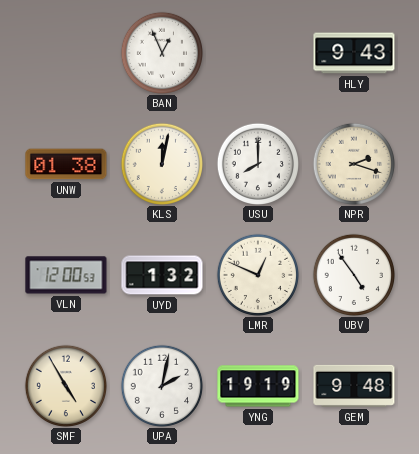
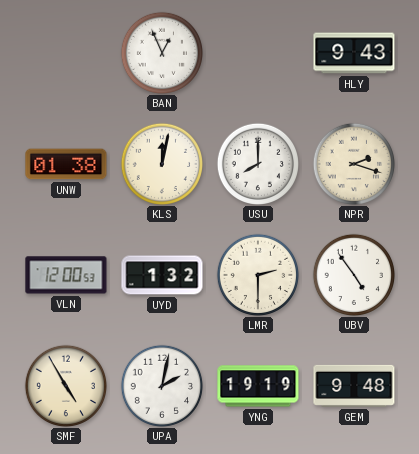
LMR: 12:49 -> 2:30 (257, 274)
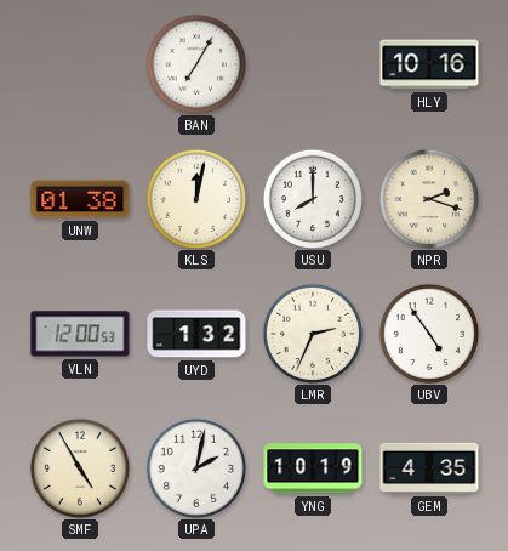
BAN: 12:56 -> 7:05 (195, 63)
HLY: 9:43 -> 10:16 (429, 64)
LMR: 2:30 -> 2:34 (312, 333)
YNG: 19:19 -> 10:19 (313, 468)
GEM: 9:48 -> 4:35 (429, 468)
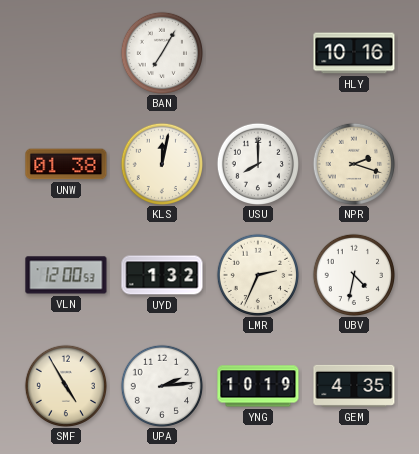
UBV: 4:54 -> 4:32 (353, 274)
UPA: 2:02 -> 2:14 (161, 385)
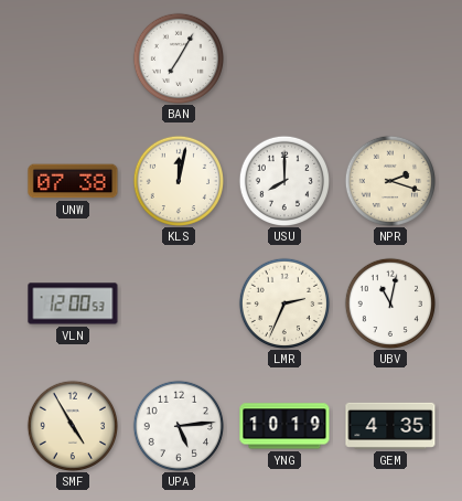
HLY: 10:16 -> none (354, 53)
UNW: 01:38 -> 07:38 (73, 181)
UYD: 1:32 -> none (162, 275)
UBV: 4:32 -> 11:02 (389, 302)
UPA: 2:14 -> 5:14 (178, 425)
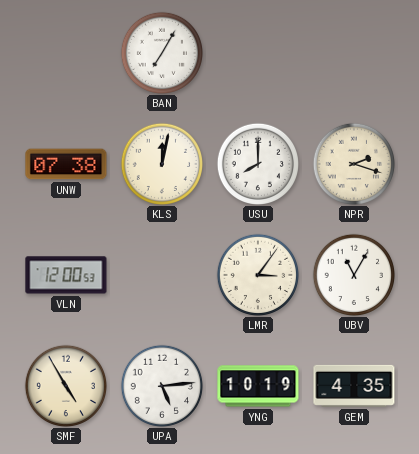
LMR: 2:34 -> 3:06 (257, 274)
UBV: 11:02 -> 11:05 (353, 274)
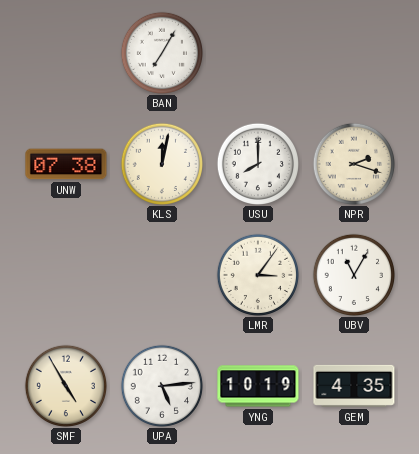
VLN: 12:00 -> none (66, 275)
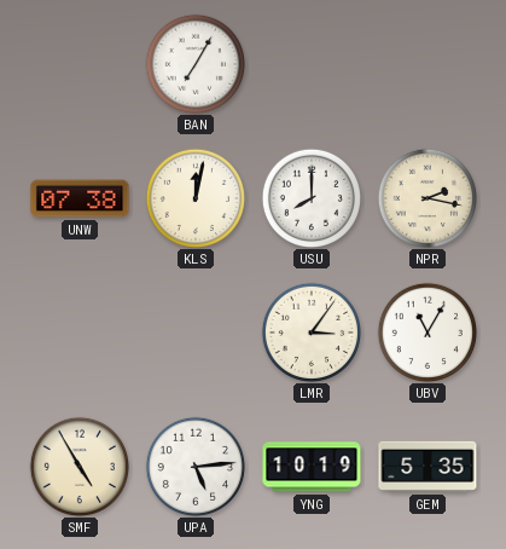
NPR: 2:18 -> 2:17 (426, 197)
GEM: 4:35 -> 5:35 (428, 467)
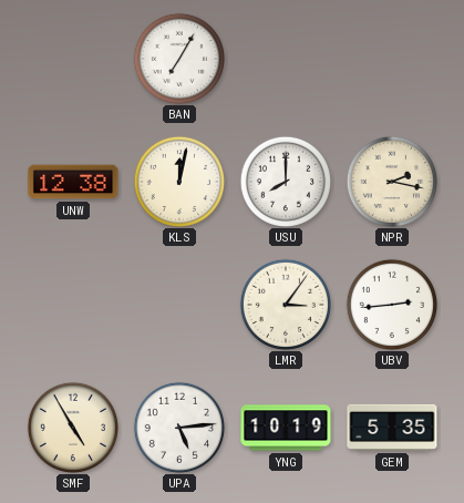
UNW: 07:38 -> 12:38 (73, 182)
UBV: 11:05 -> 2:44 (391, 304)
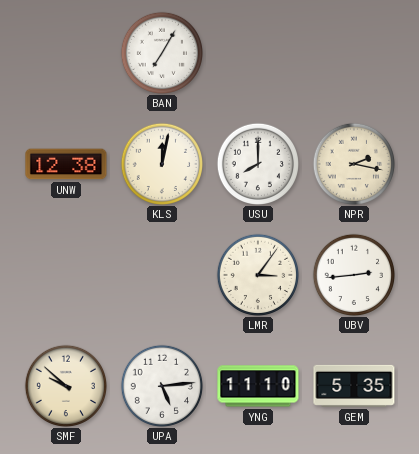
SMF: 4:55 -> 9:52 (65, 385)
YNG: 10:19 -> 11:10 (258, 386)
